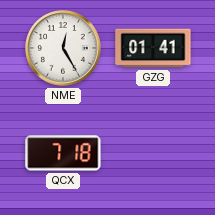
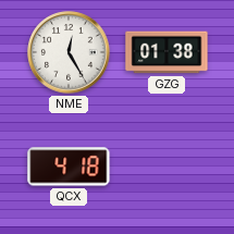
GZG: 01:41 -> 01:38 (167, 52)
QCX: 7:18 -> 4:18 (69, 167)
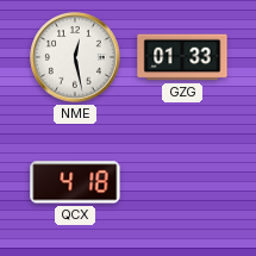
NME: 12:25 -> 12:28 (75, 57)
GZG: 01:38 -> 01:33 (182, 57)
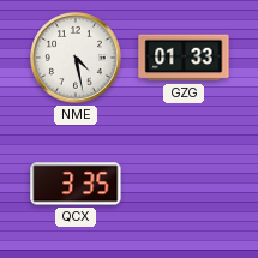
NME: 12:28 -> 4:28 (76, 58)
QCX: 4:18 -> 3:35 (76, 184)
